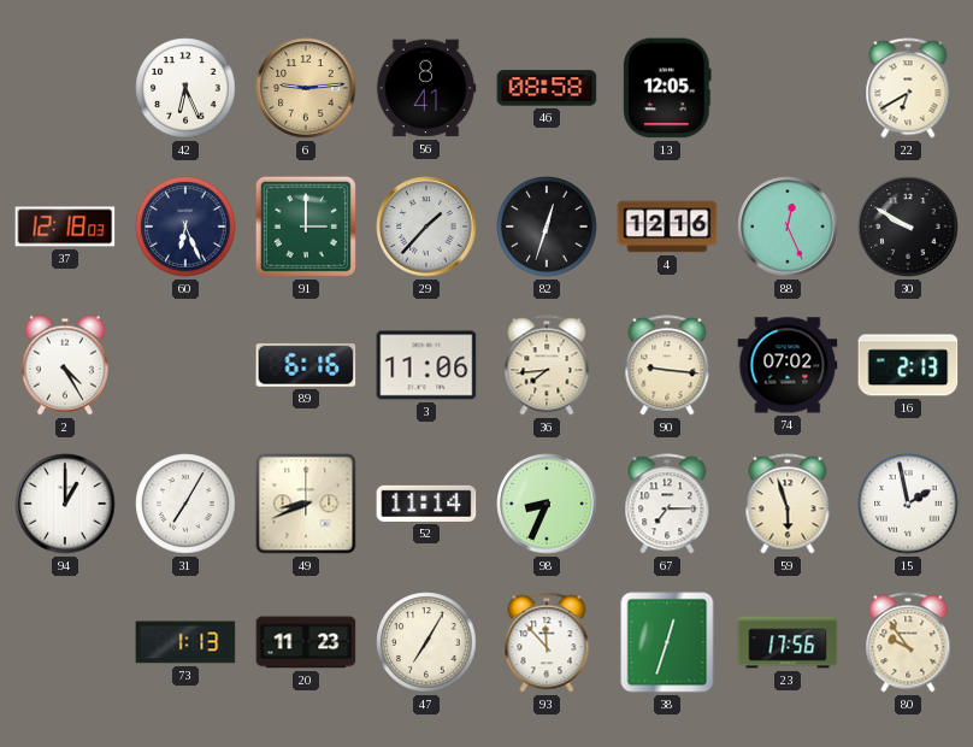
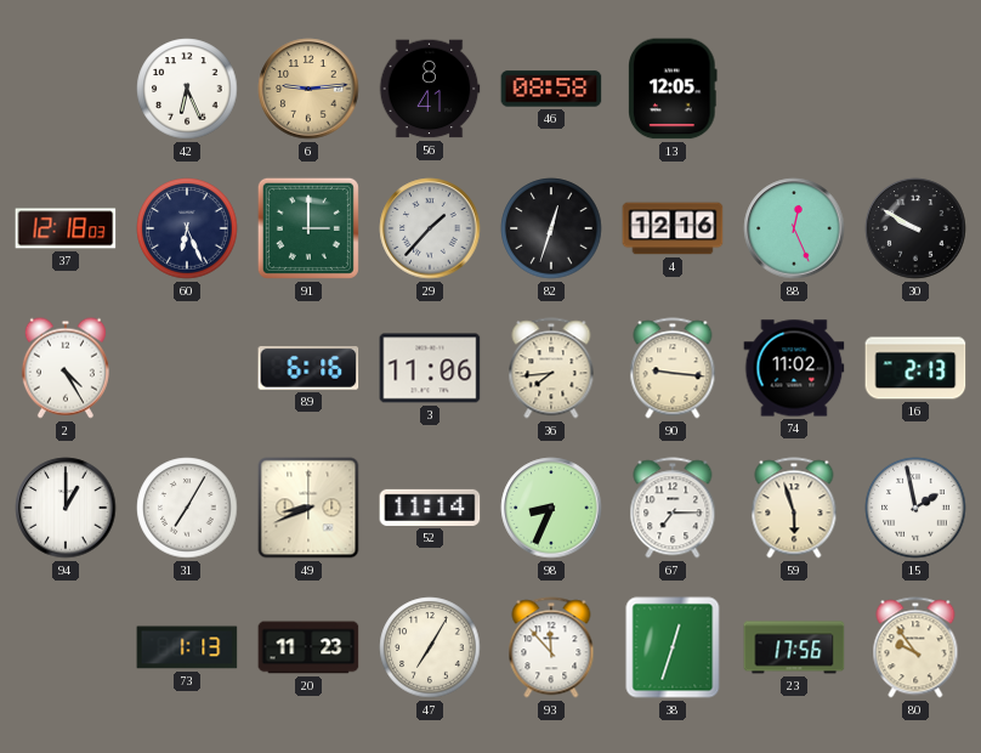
22: 6:40 -> none (908, 88)
74: 07:02 -> 11:02 (794, 368)
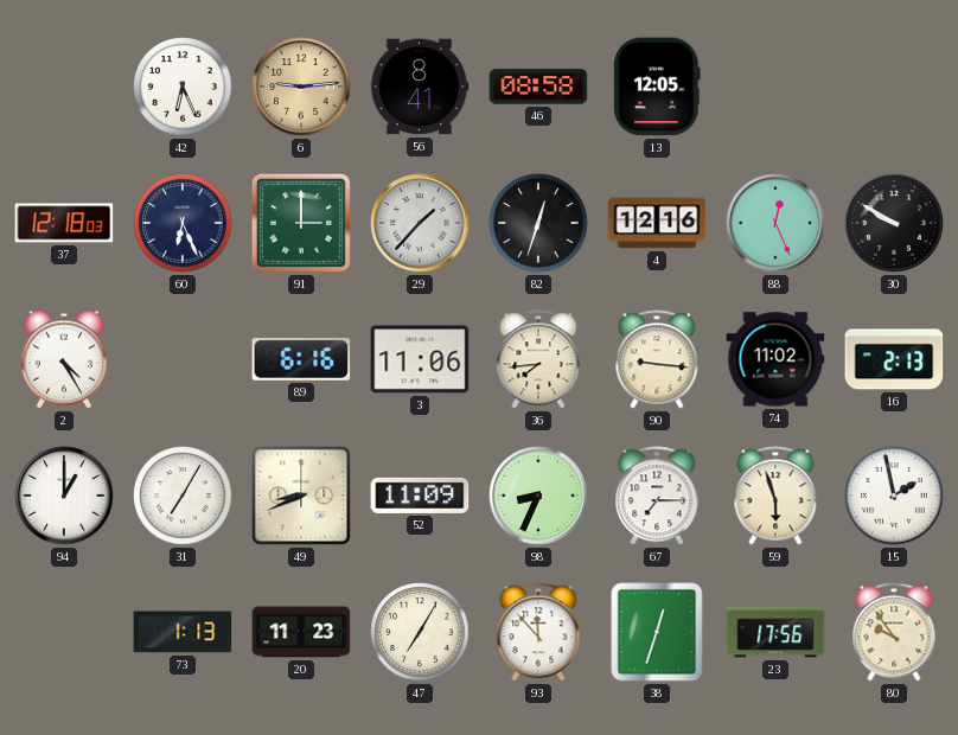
52: 11:14 -> 11:09 (420, 496)
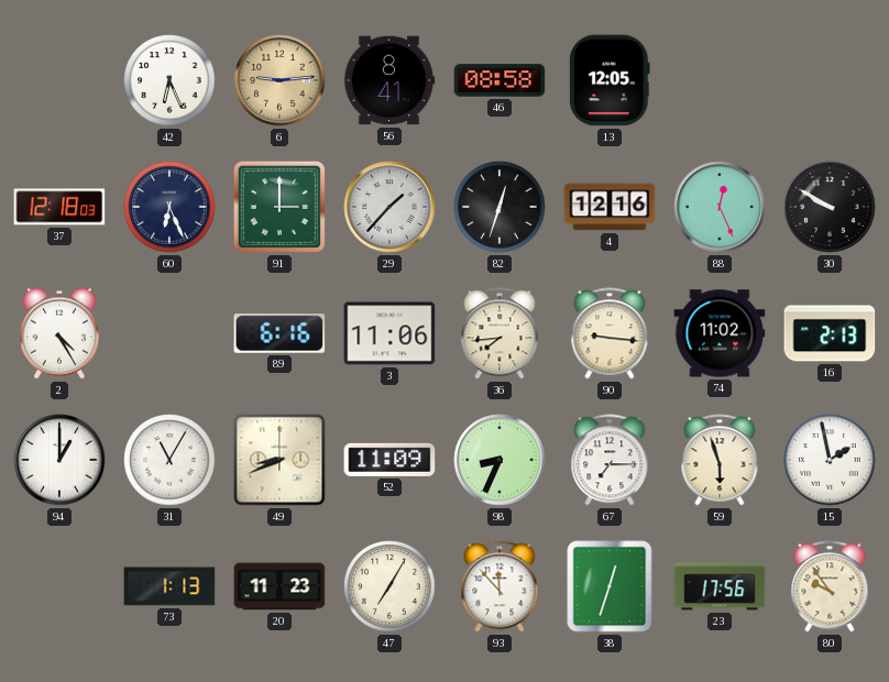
31: 7:05 -> 11:05 (169, 460)
